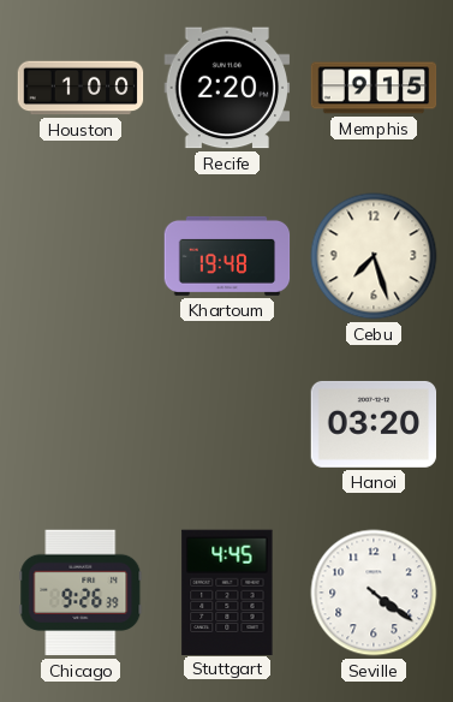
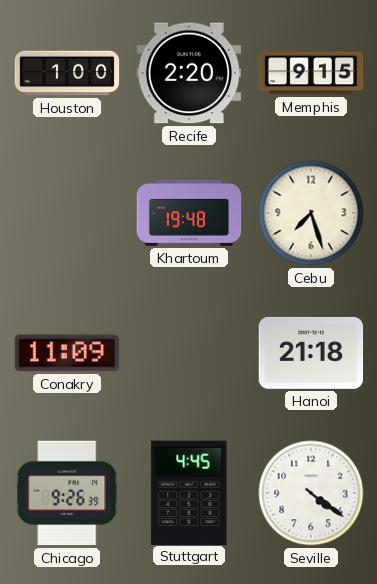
Conakry: none -> 11:09 (67, 353)
Hanoi: 03:20 -> 21:18 (311, 353)
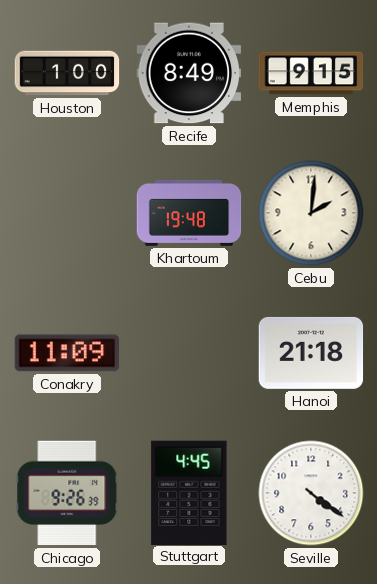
Recife: 2:20 -> 8:49 (189, 73)
Cebu: 7:27 -> 2:01 (311, 213)
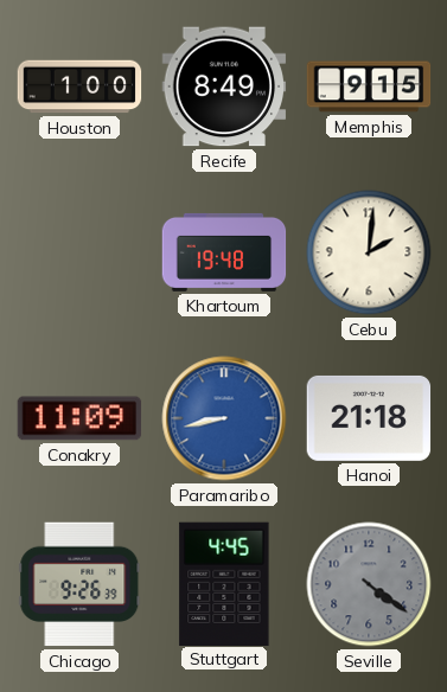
Paramaribo: none -> 8:43 (224, 418)
Seville dial: white -> grey (369, 584)
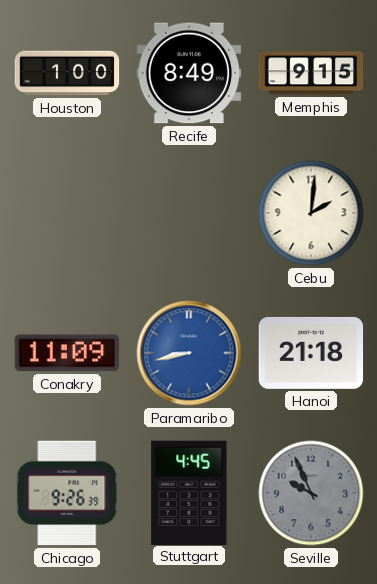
Khartoum: 19:48 -> none (224, 252)
Seville: 4:21 -> 9:56 (311, 493)
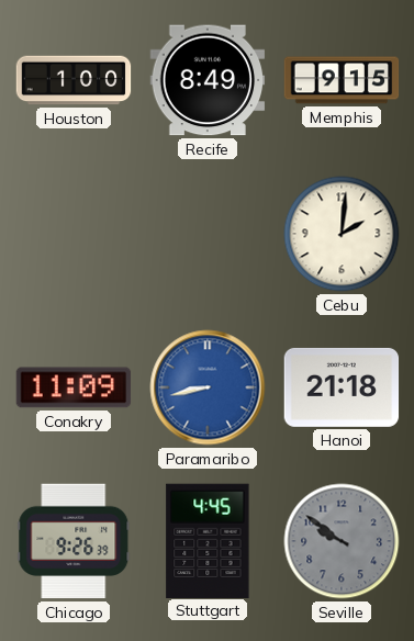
Seville: 9:56 -> 9:51 (342, 541)
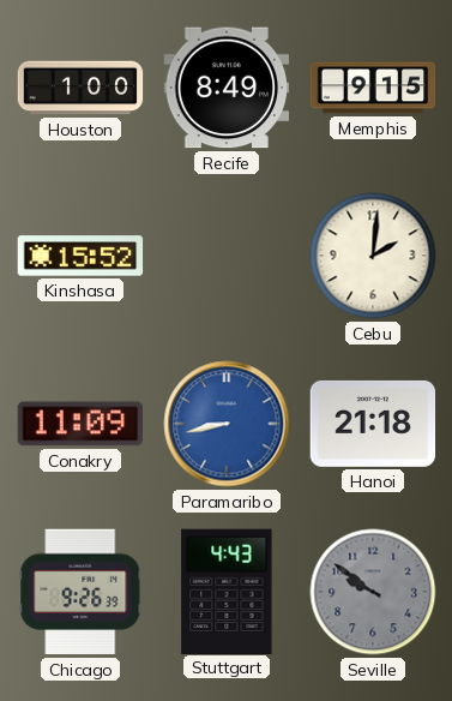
Kinshasa: none -> 15:52 (80, 256)
Stuttgart: 4:45 -> 4:43 (227, 591)
